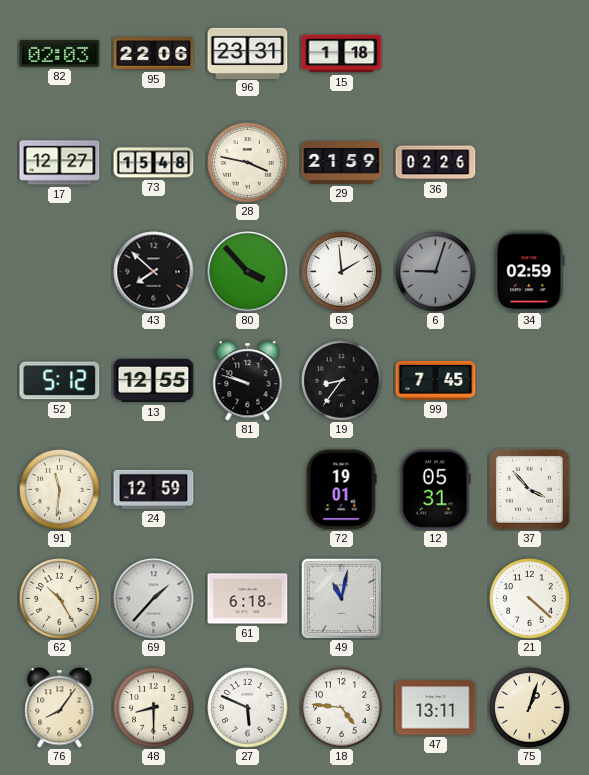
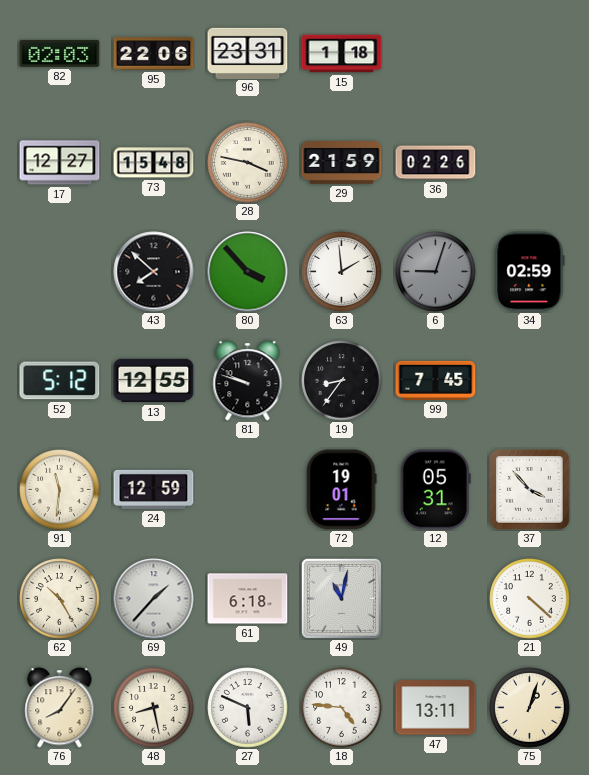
48: 8:30 -> 8:28 (154, 708)
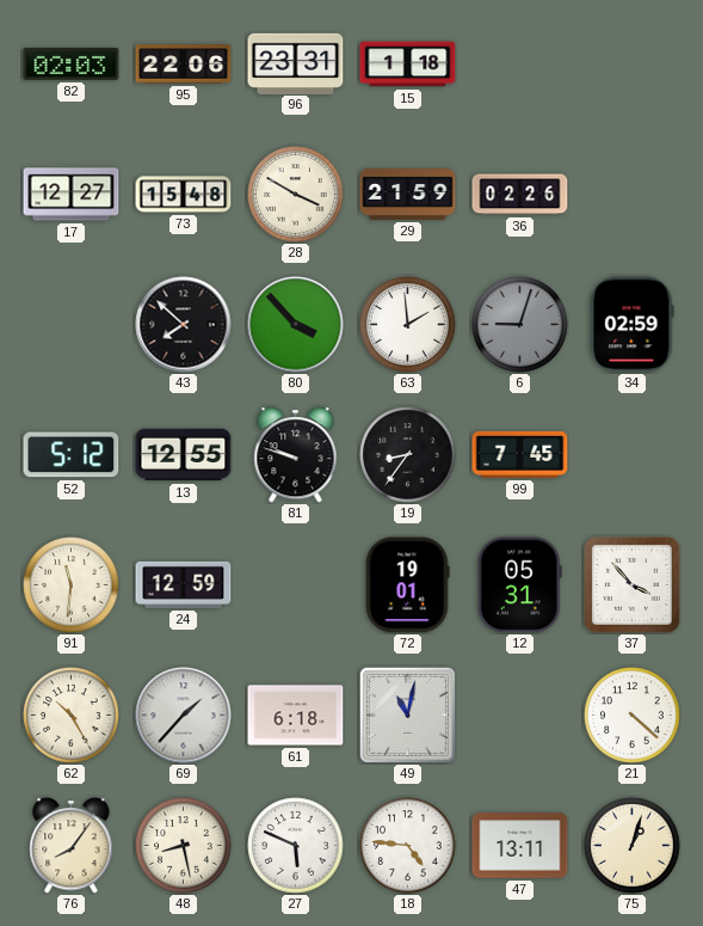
28: 3:47 -> 3:50 (296, 195)
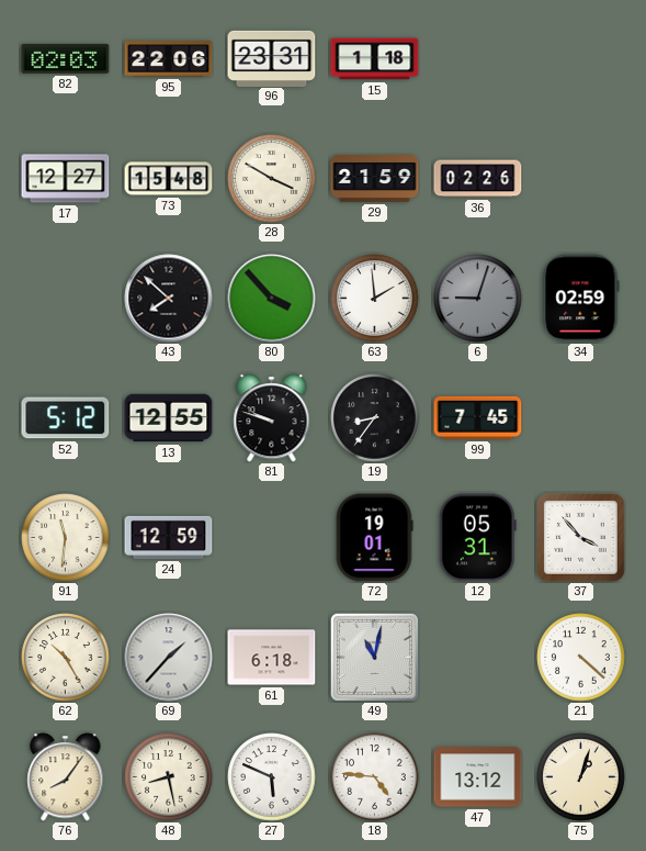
47: 13:11 -> 13:12 (478, 777)
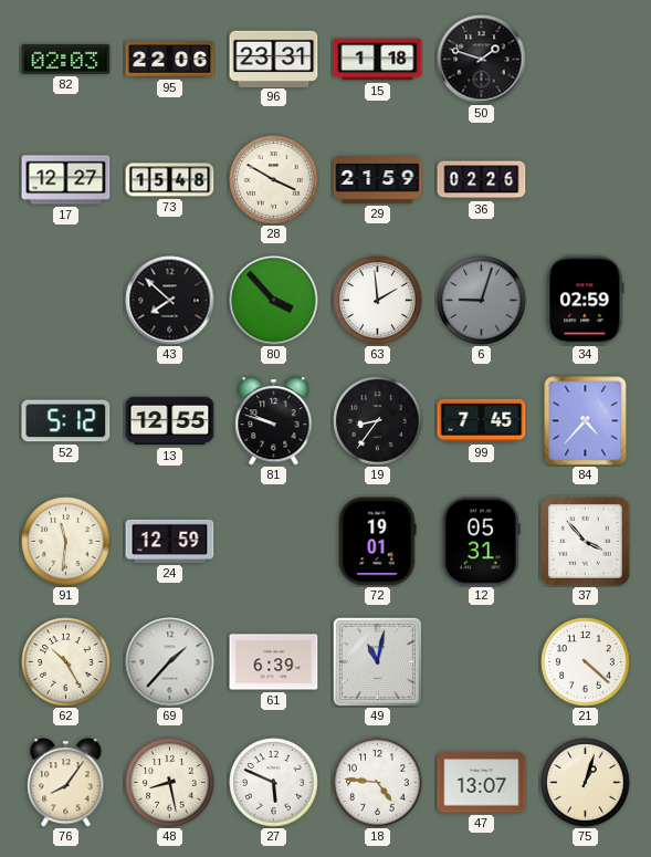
50: none -> 1:48 (482, 60)
84: none -> 4:37 (586, 421)
61: 6:18 -> 6:39 (274, 662)
47: 13:12 -> 13:07 (482, 783)
